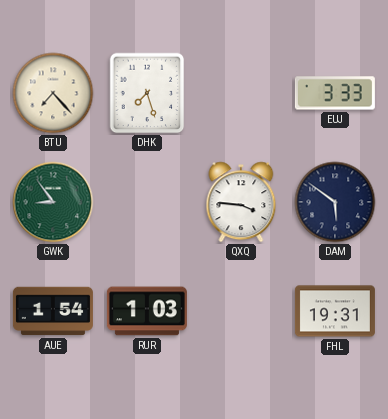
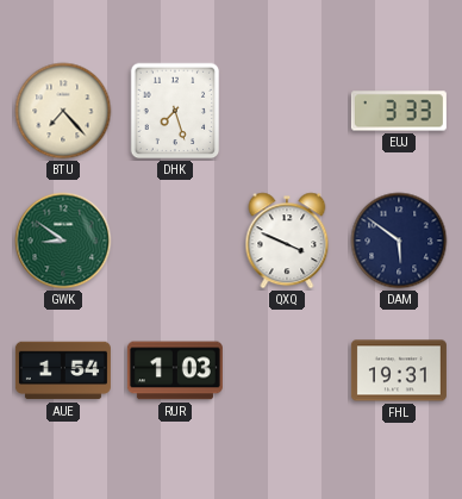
GWK: 8:54 -> 8:51 (63, 241)
QXQ: 3:46 -> 3:49 (287, 241)
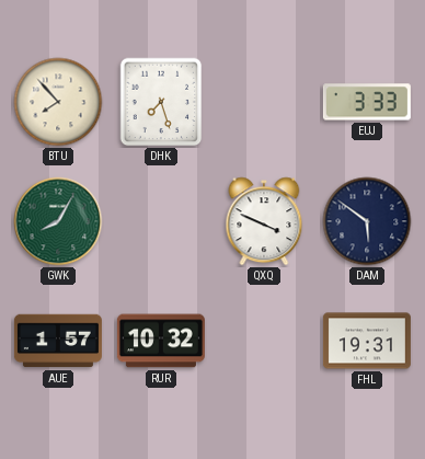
BTU: 7:23 -> 7:53 (58, 102)
GWK: 8:51 -> 8:05 (58, 221)
AUE: 1:54 -> 1:57 (58, 341)
RUR: 1:03 -> 10:32 (161, 341)
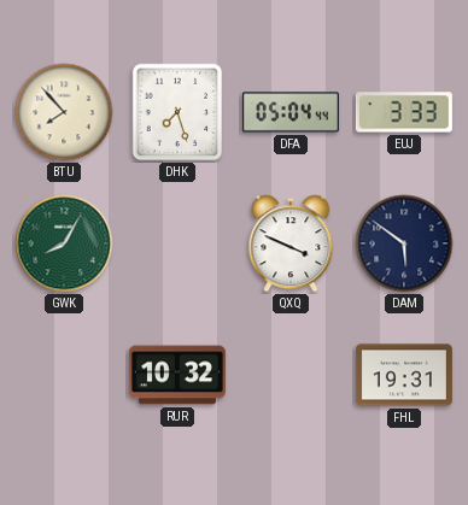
DFA: none -> 05:04 (291, 112)
AUE: 1:57 -> none (58, 341)
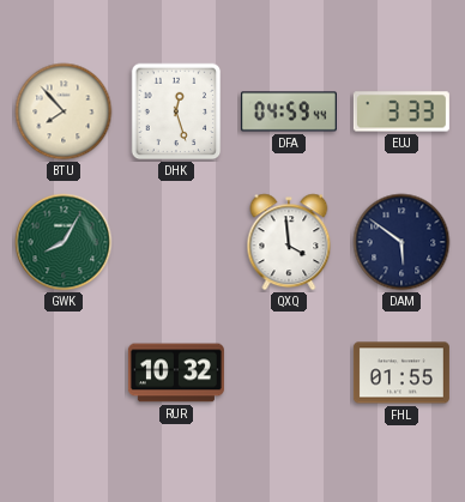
DHK: 7:27 -> 12:27 (176, 111)
DFA: 05:04 -> 04:59 (289, 111)
QXQ: 3:49 -> 3:59 (289, 242)
FHL: 19:31 -> 01:55 (401, 373)
